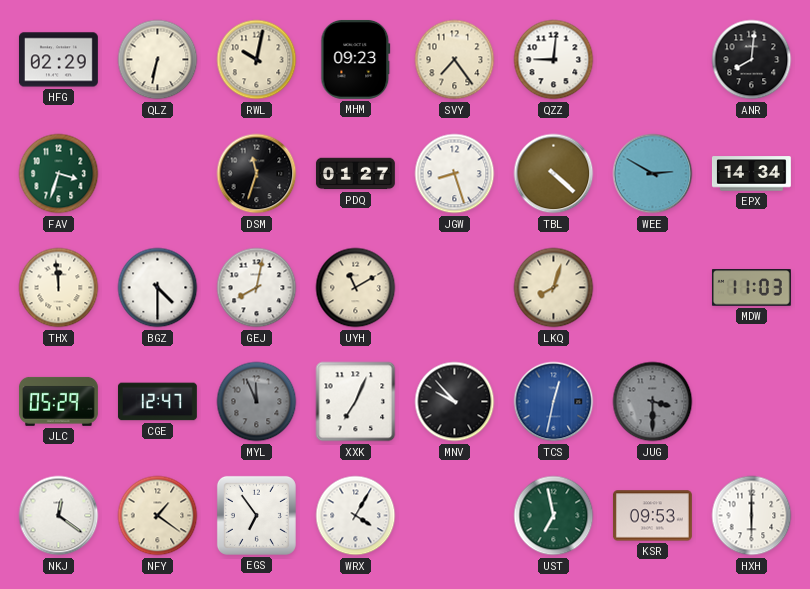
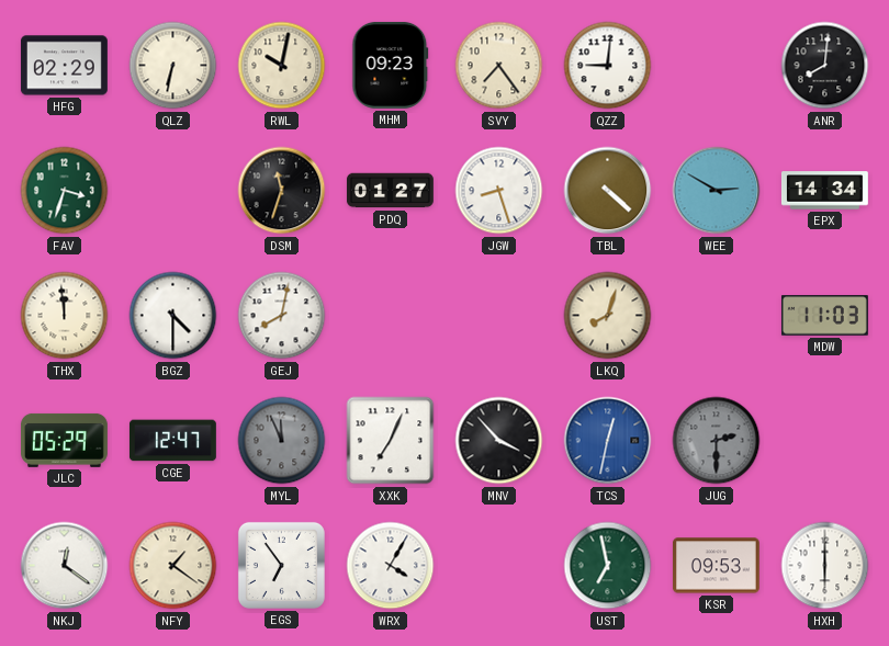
UYH: 11:10 -> none (356, 288)
MNV: 9:53 -> 3:53 (499, 441)
JUG: 3:30 -> 2:30 (717, 441)
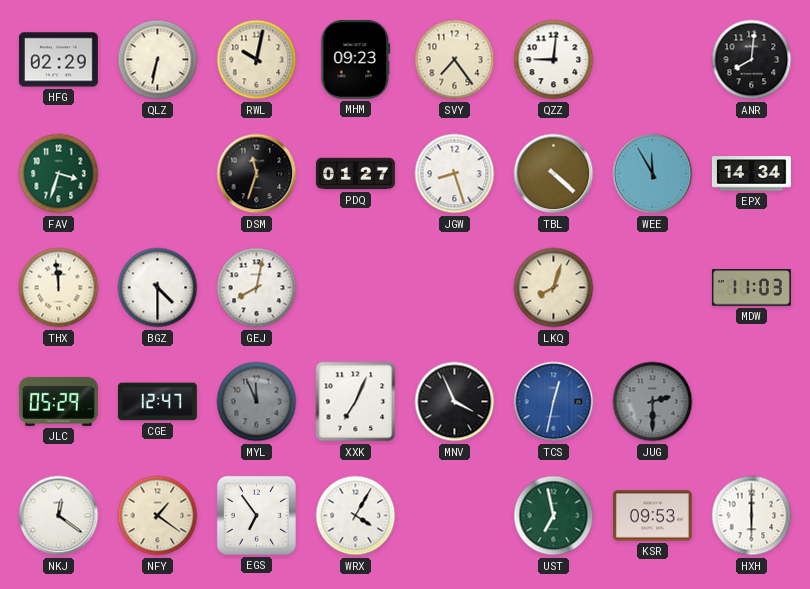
WEE: 2:50 -> 11:55 (653, 174)
MNV: 3:53 -> 3:56 (455, 402)
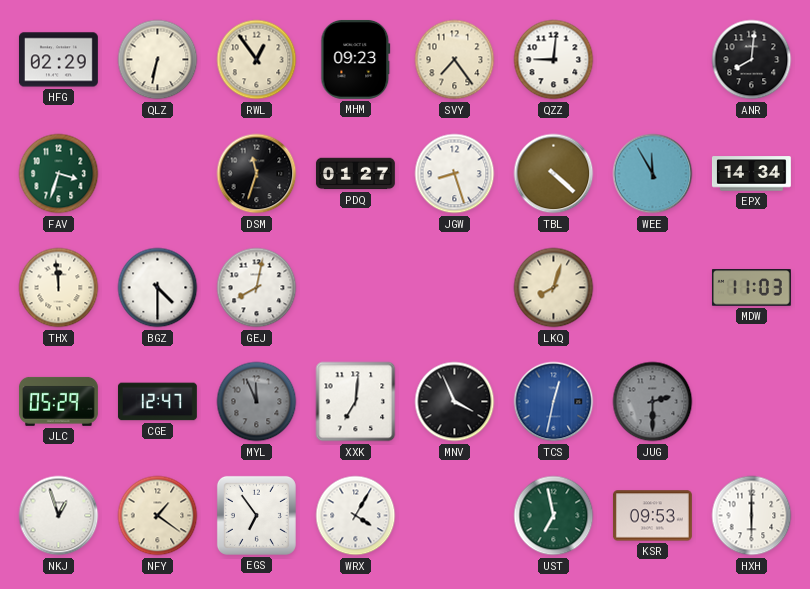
RWL: 10:02 -> 12:54 (257, 60)
XXK: 7:04 -> 7:01 (356, 402)
NKJ: 12:21 -> 12:57 (59, 516)
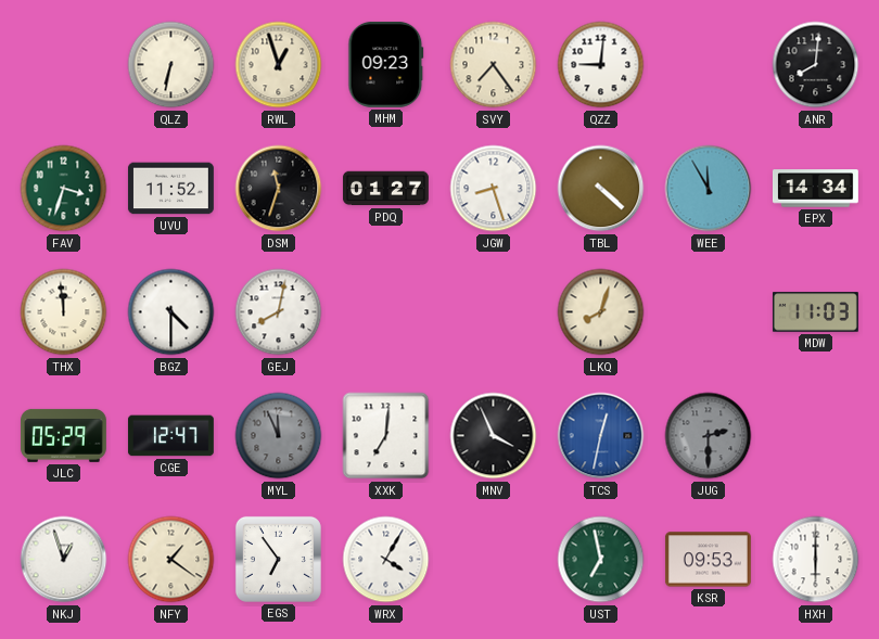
HFG: 02:29 -> none (58, 60)
RWL: 12:54 -> 12:57 (279, 65)
UVU: none -> 11:52 (170, 189)
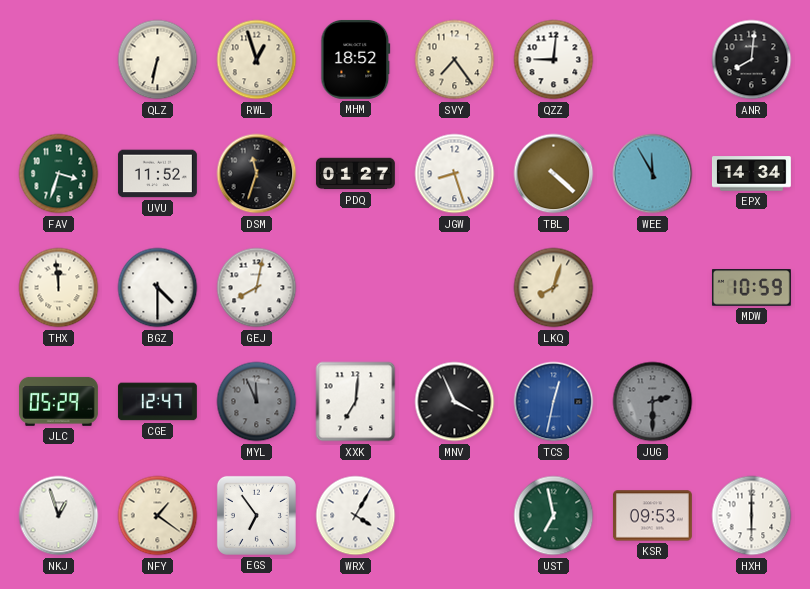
MHM: 09:23 -> 18:52 (356, 59)
MDW: 11:03 -> 10:59 (751, 288)
